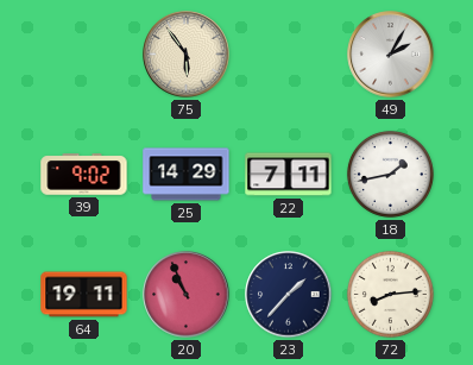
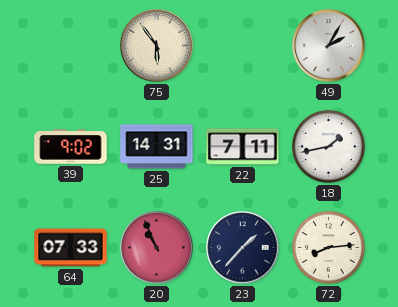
25: 14:29 -> 14:31 (157, 147)
64: 19:11 -> 07:33 (71, 248)
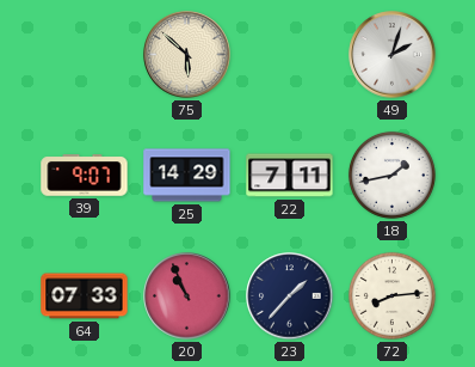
75: 5:54 -> 5:52 (187, 55)
49: 2:05 -> 2:03 (393, 55)
39: 9:02 -> 9:07 (85, 176)
25: 14:31 -> 14:29 (187, 176)
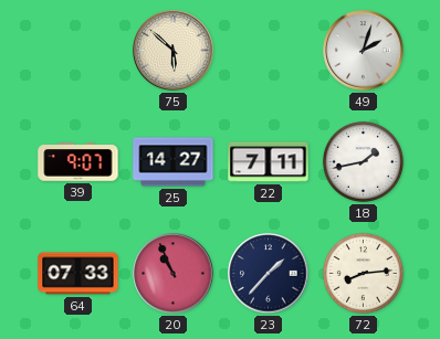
25: 14:29 -> 14:27 (174, 162)
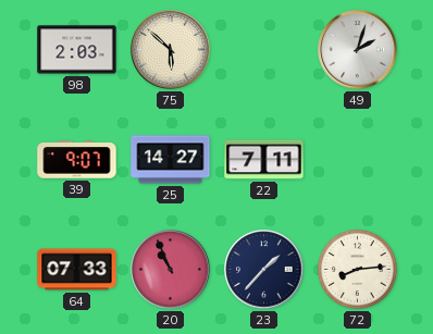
98: none -> 2:03 (77, 50)
18: 1:43 -> none (363, 161)
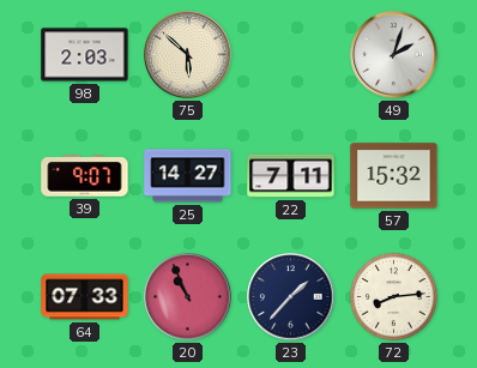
57: none -> 15:32 (394, 176)
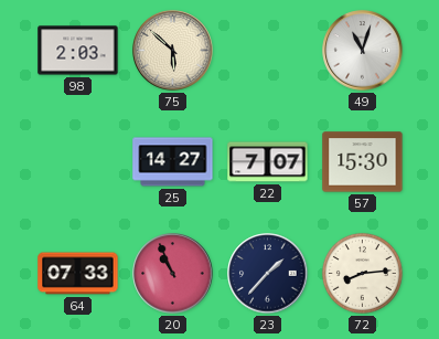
49: 2:03 -> 11:03 (363, 51)
39: 9:07 -> none (85, 176)
22: 7:11 -> 7:07 (268, 162)
57: 15:32 -> 15:30 (363, 162)
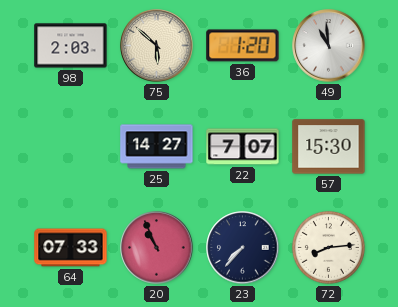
36: none -> 1:20 (243, 46)
49: 11:03 -> 10:59 (329, 46)
23: 1:37 -> 7:37 (243, 248)
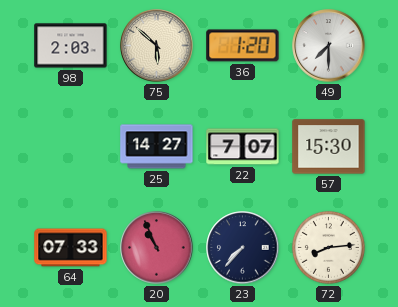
49: 10:59 -> 7:30 (329, 46)
